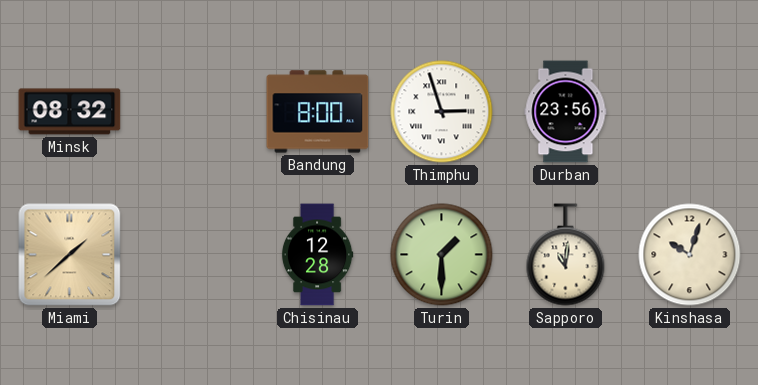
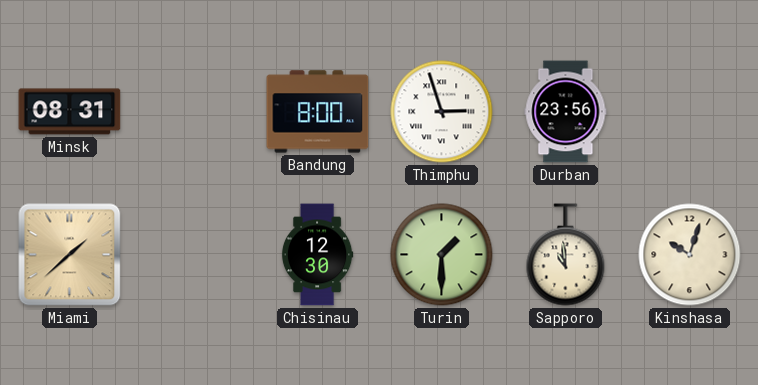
Minsk: 08:32 -> 08:31 (70, 112)
Chisinau: 12:28 -> 12:30 (317, 255)
Sapporo: 11:01 -> 10:59 (566, 255)
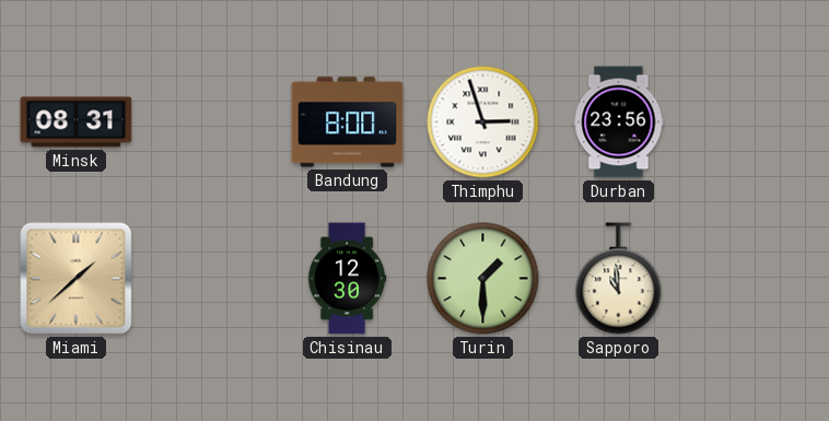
Kinshasa: 10:03 -> none (690, 255)
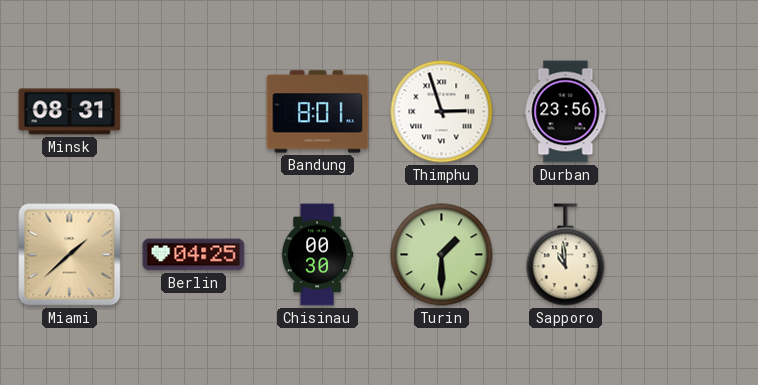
Bandung: 8:00 -> 8:01 (318, 112)
Berlin: none -> 04:25 (194, 255)
Chisinau: 12:30 -> 00:30 (317, 255)
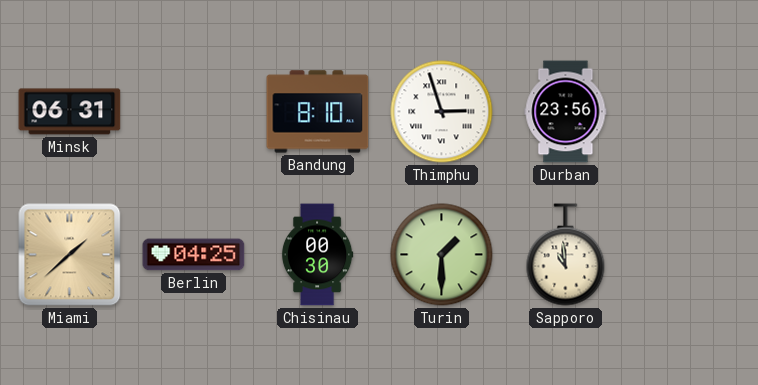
Minsk: 08:31 -> 06:31 (70, 112)
Bandung: 8:01 -> 8:10 (318, 112)
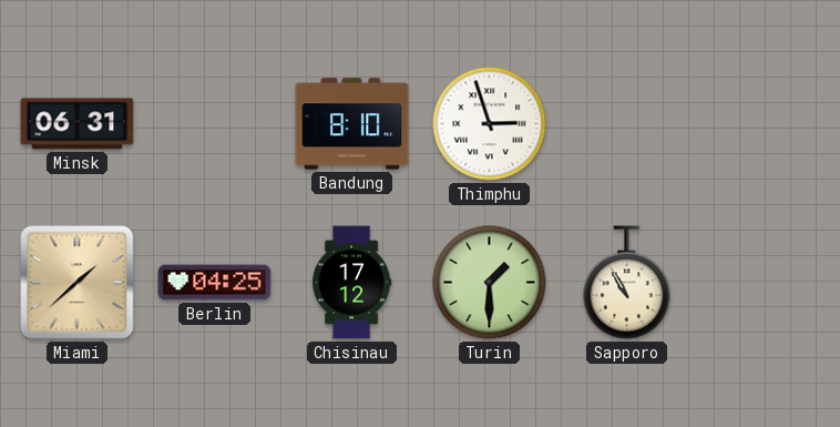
Durban: 23:56 -> none (566, 112)
Chisinau: 00:30 -> 17:12 (351, 283)
Sapporo: 10:59 -> 10:55 (627, 283)
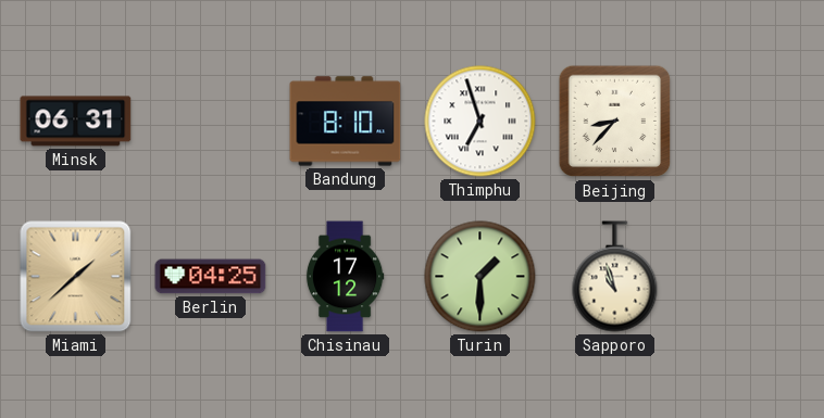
Thimphu: 2:57 -> 6:57 (480, 122)
Beijing: none -> 8:37 (615, 122)
Sapporo: 10:55 -> 10:57 (615, 277)
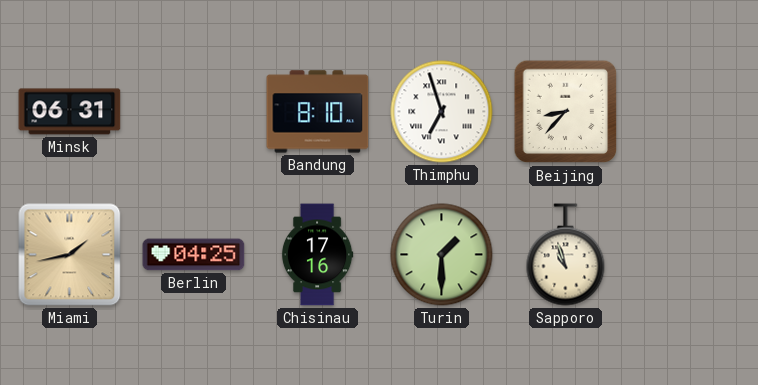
Miami: 1:38 -> 1:43 (70, 255)
Chisinau: 17:12 -> 17:16 (317, 255)
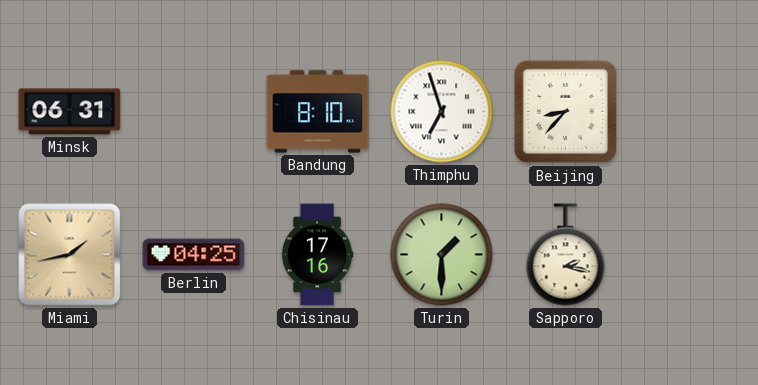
Sapporo: 10:57 -> 2:17 (566, 255)
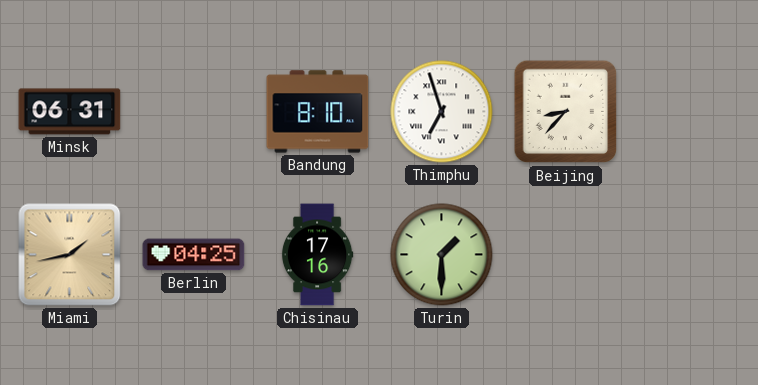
Sapporo: 2:17 -> none (566, 255)
